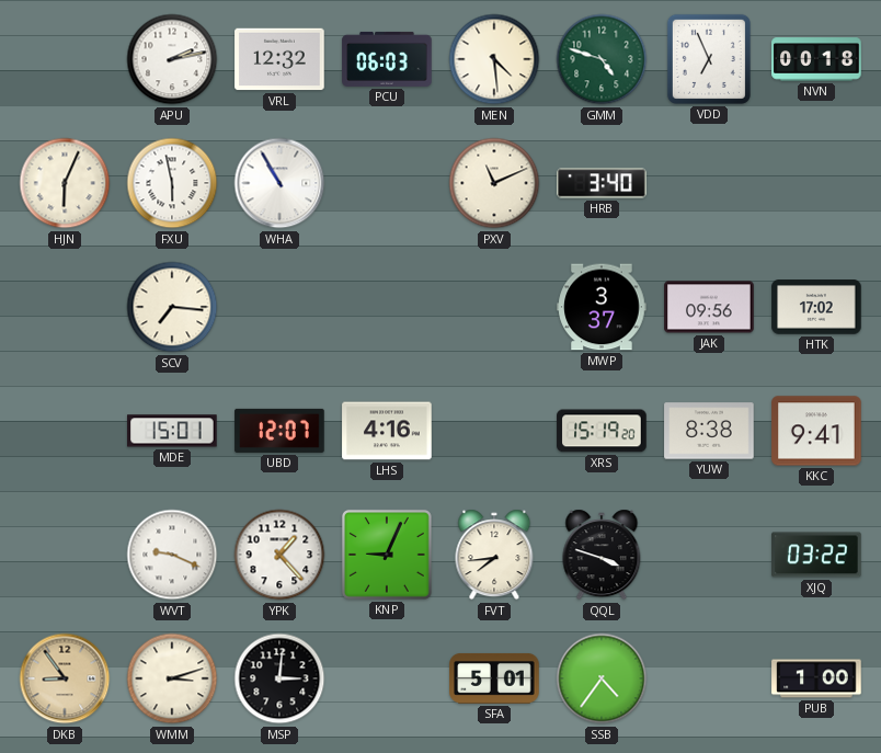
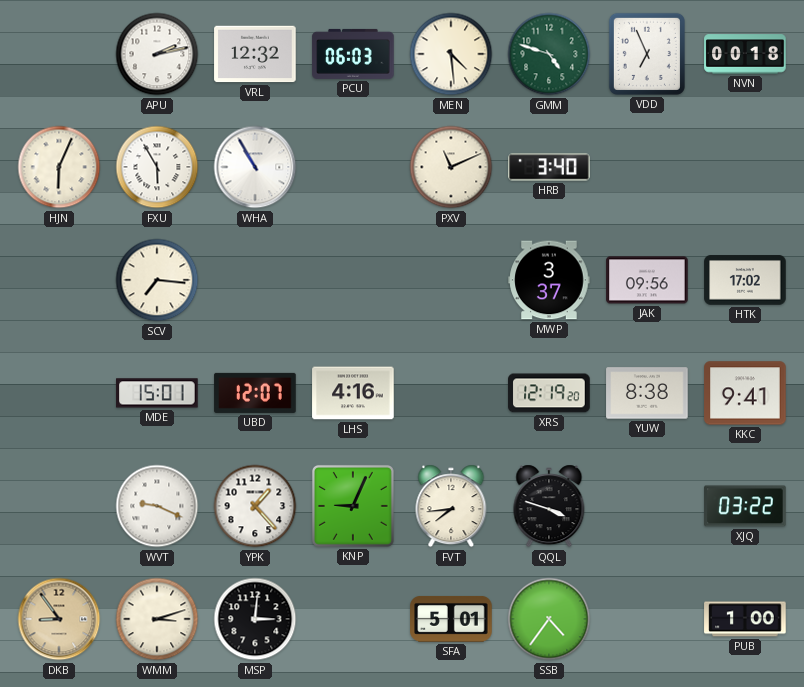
FXU: 5:58 -> 5:55 (157, 167)
XRS: 15:19 -> 12:19 (549, 393)
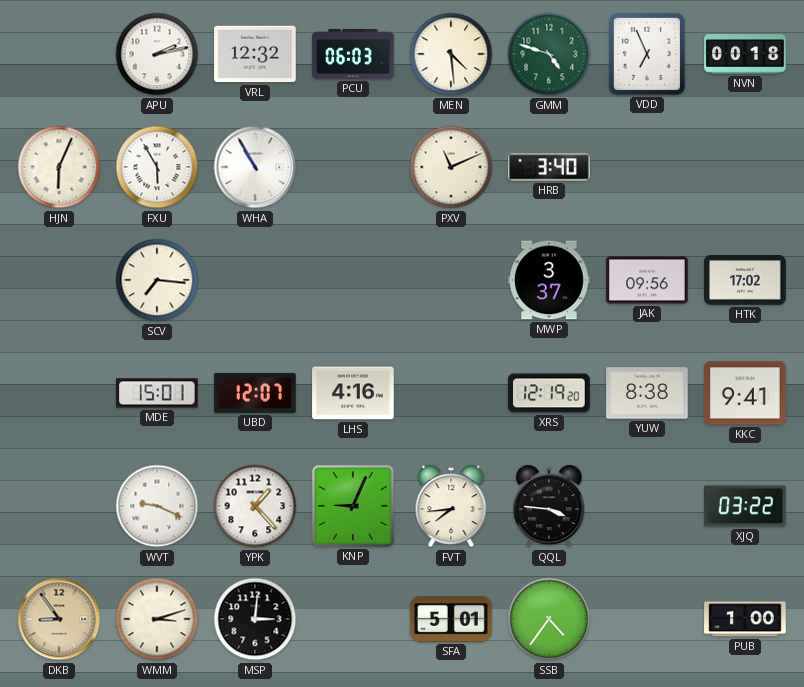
QQL: 3:48 -> 3:46 (549, 506)
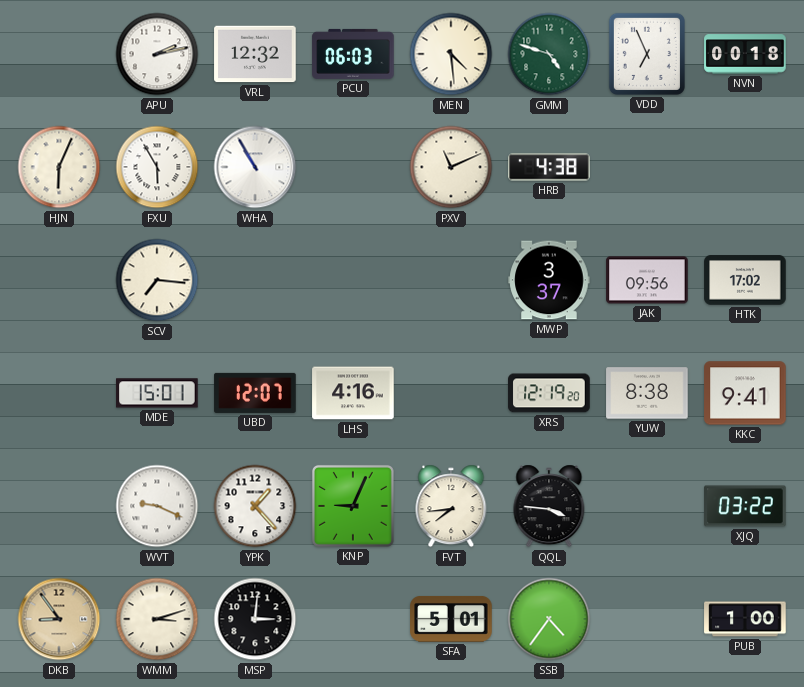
HRB: 3:40 -> 4:38 (549, 167)
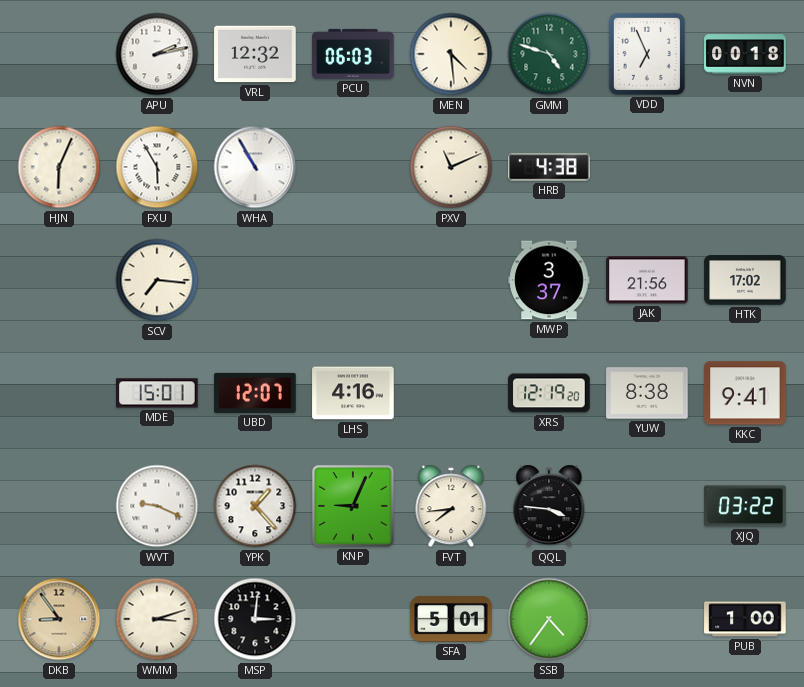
JAK: 09:56 -> 21:56 (647, 280)
